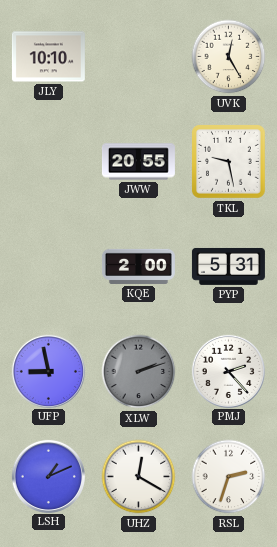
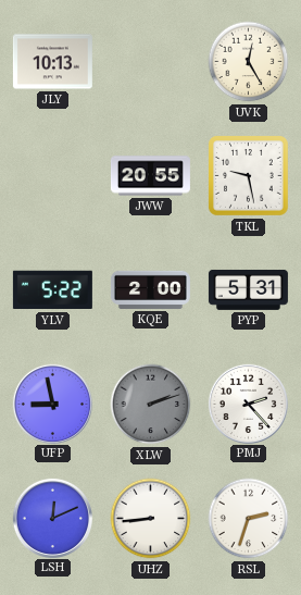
JLY: 10:10 -> 10:13 (52, 62)
YLV: none -> 5:22 (52, 290)
LSH: 1:11 -> 12:11 (52, 518)
UHZ: 12:20 -> 8:44 (151, 519)
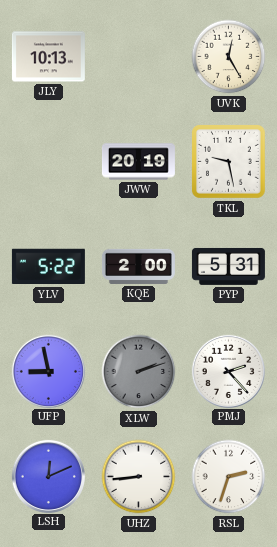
JWW: 20:55 -> 20:19 (138, 162)
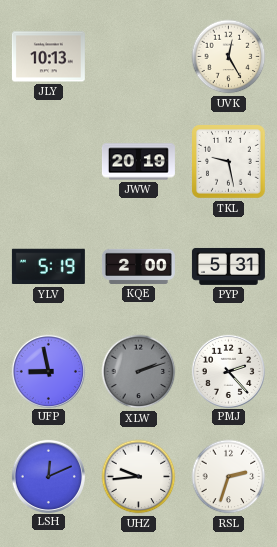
YLV: 5:22 -> 5:19 (48, 267)
UHZ: 8:44 -> 9:44 (139, 477)
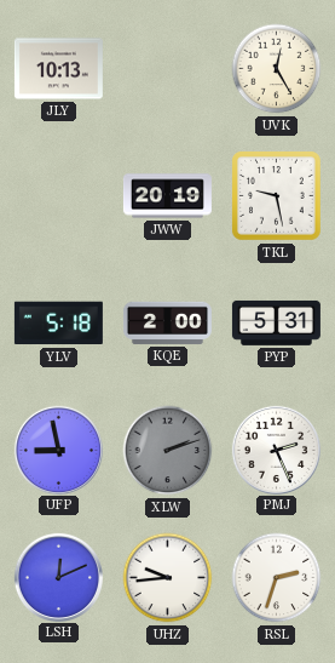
YLV: 5:19 -> 5:18 (58, 324)
PMJ: 2:23 -> 2:26 (276, 450)
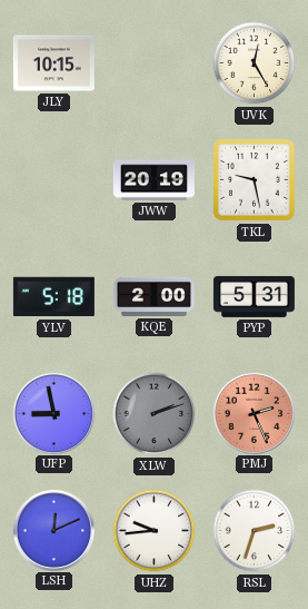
JLY: 10:13 -> 10:15 (53, 63)
PMJ dial: white -> salmon (254, 413)
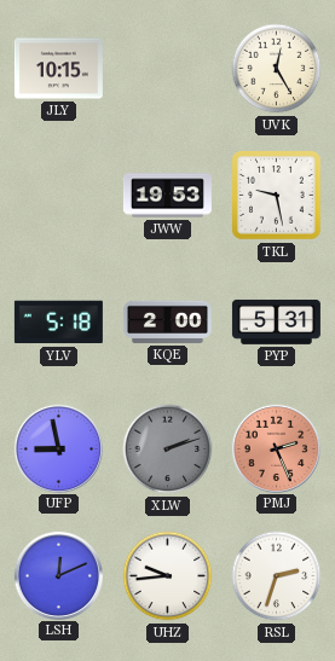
JWW: 20:19 -> 19:53 (167, 196)
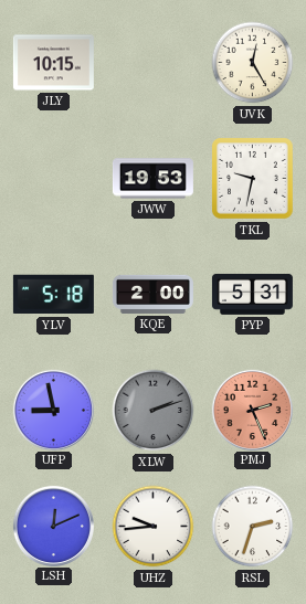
TKL: 9:28 -> 9:32 (253, 179)
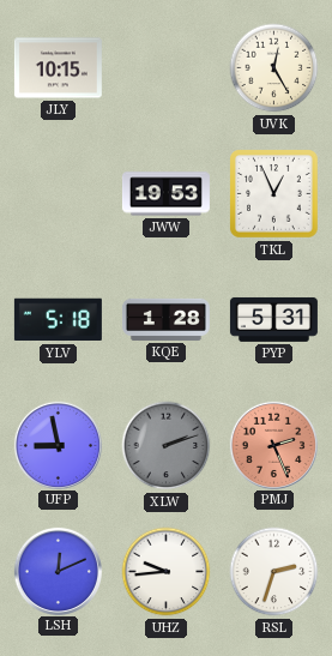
TKL: 9:32 -> 12:56 (274, 194)
KQE: 2:00 -> 1:28 (165, 319)
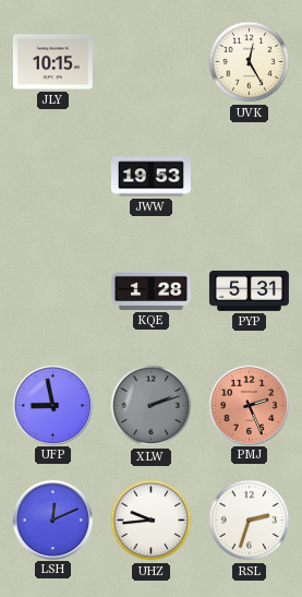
TKL: 12:56 -> none (274, 194)
YLV: 5:18 -> none (58, 320)
